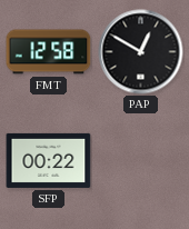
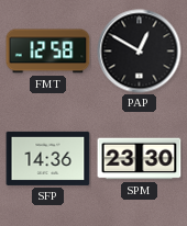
SFP: 00:22 -> 14:36 (48, 158)
SPM: none -> 23:30 (140, 159)
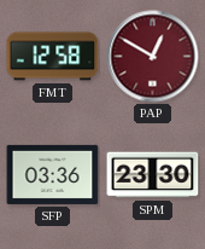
PAP dial: black -> burgundy (153, 57)
SFP: 14:36 -> 03:36 (53, 174)
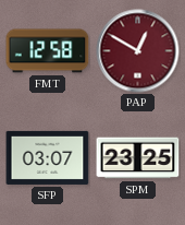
SFP: 03:36 -> 03:07 (48, 157)
SPM: 23:30 -> 23:25 (138, 158)
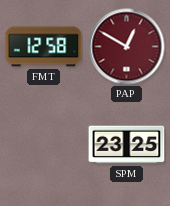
SFP: 03:07 -> none (48, 157)
